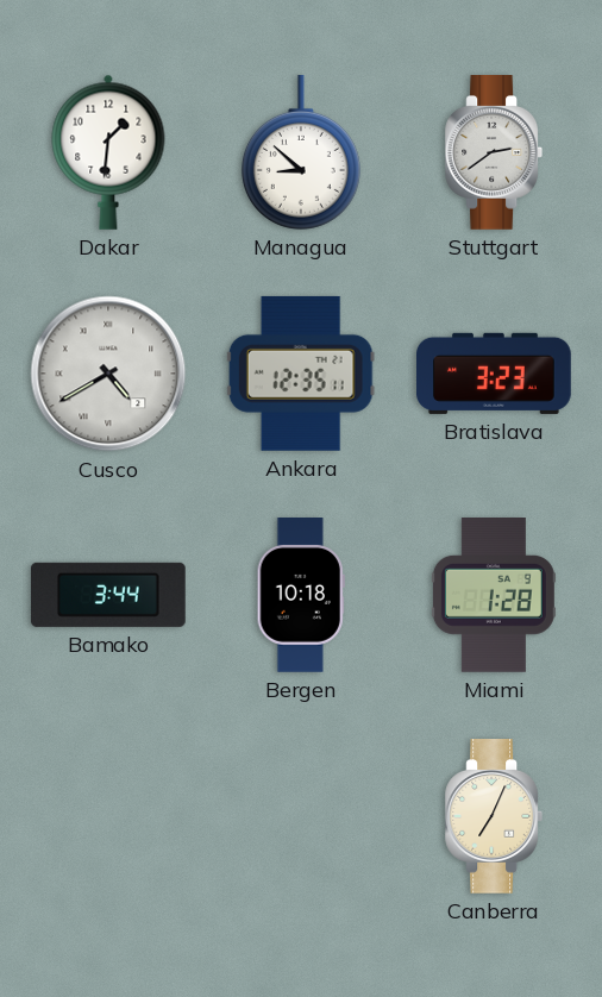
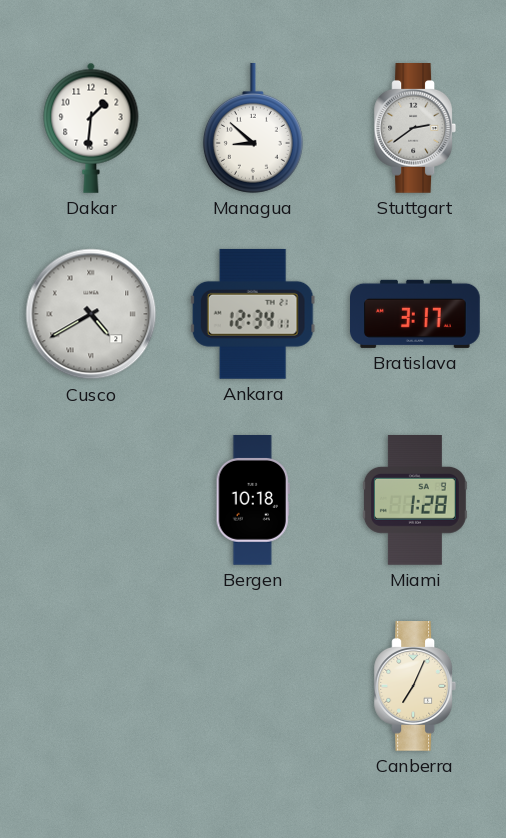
Ankara: 12:35 -> 12:34 (253, 314)
Bratislava: 3:23 -> 3:17 (416, 314)
Bamako: 3:44 -> none (108, 595)
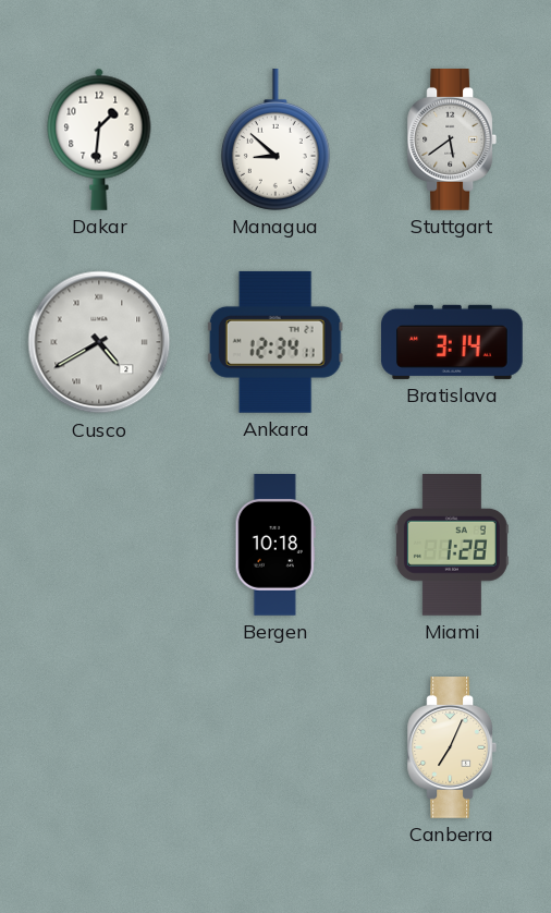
Stuttgart: 2:39 -> 5:39 (452, 141)
Bratislava: 3:17 -> 3:14 (453, 342)
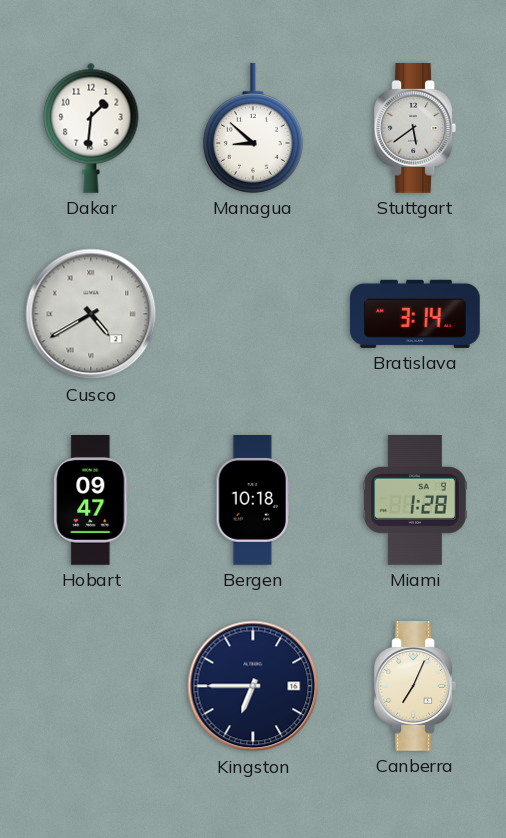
Ankara: 12:34 -> none (275, 342)
Hobart: none -> 09:47 (91, 501)
Kingston: none -> 6:45 (253, 686)
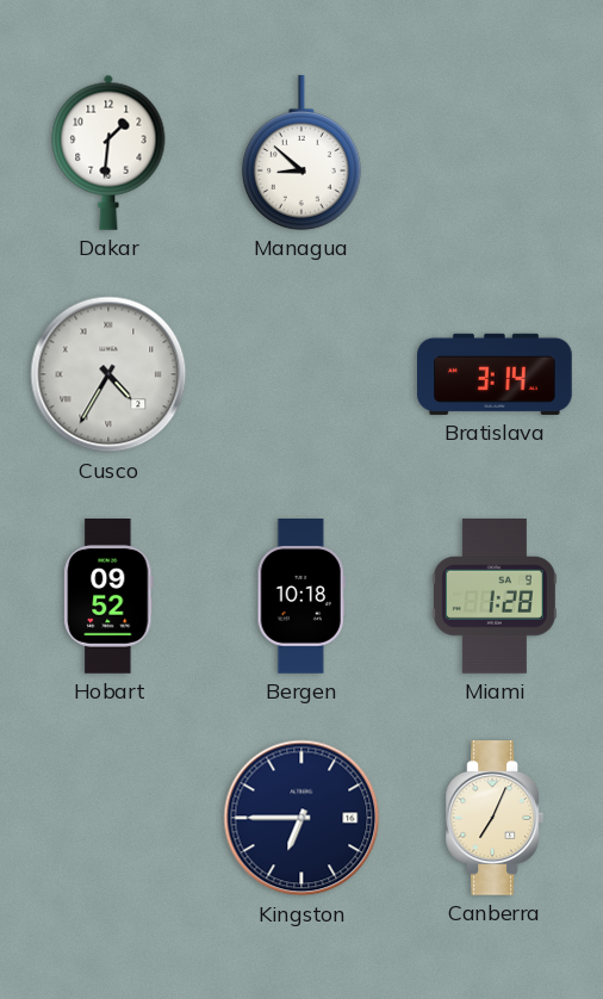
Stuttgart: 5:39 -> none (415, 129)
Cusco: 4:40 -> 4:35 (108, 374)
Hobart: 09:47 -> 09:52 (108, 597)
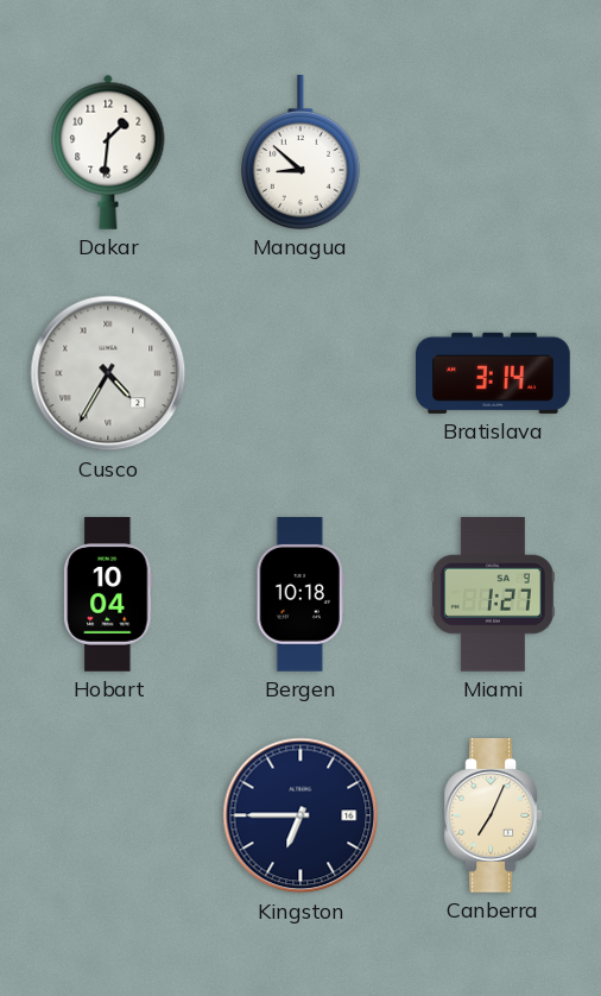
Hobart: 09:52 -> 10:04 (108, 595)
Miami: 1:28 -> 1:27 (493, 595)
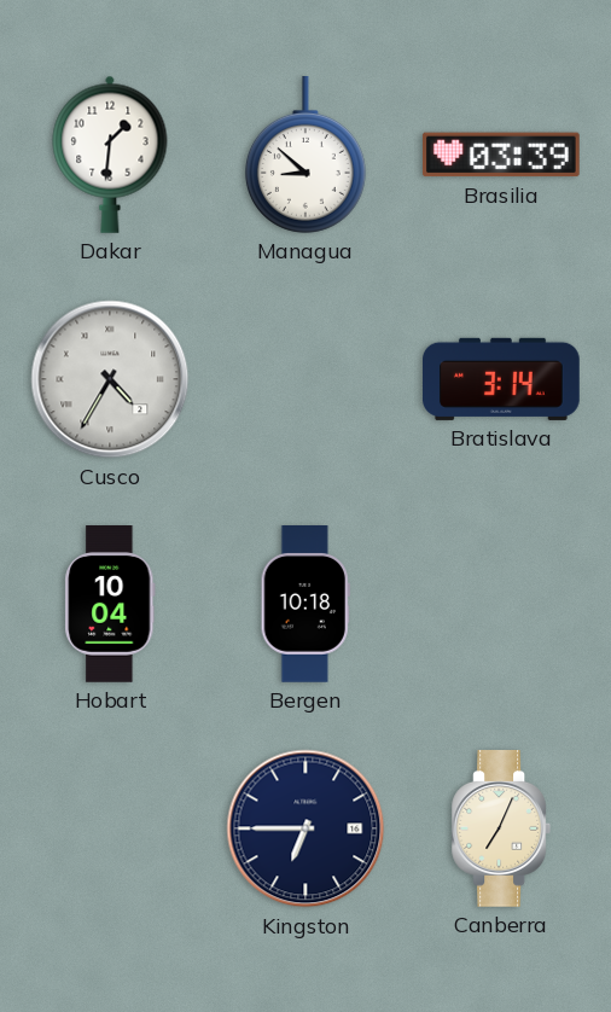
Brasilia: none -> 03:39 (501, 155)
Miami: 1:27 -> none (493, 595)
